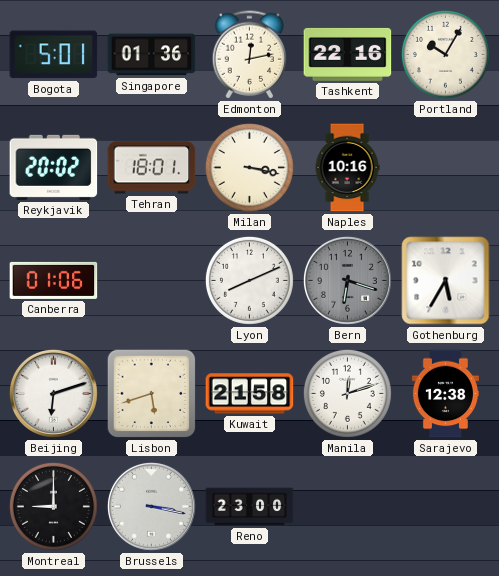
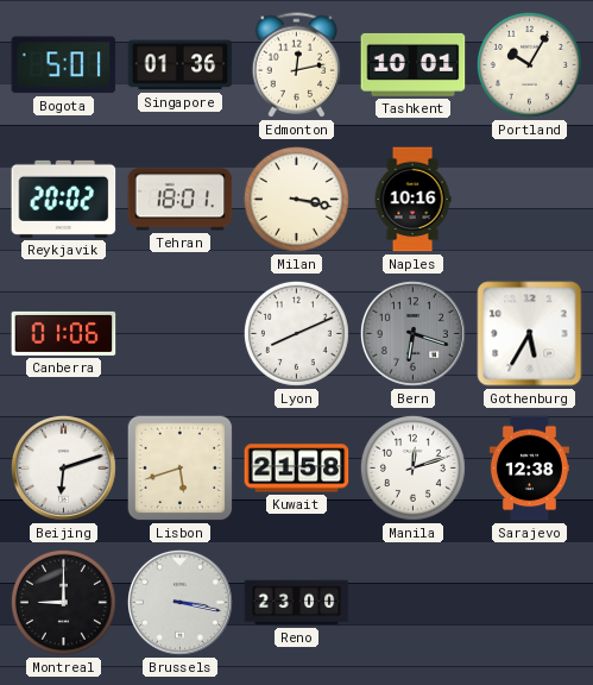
Tashkent: 22:16 -> 10:01 (414, 64)
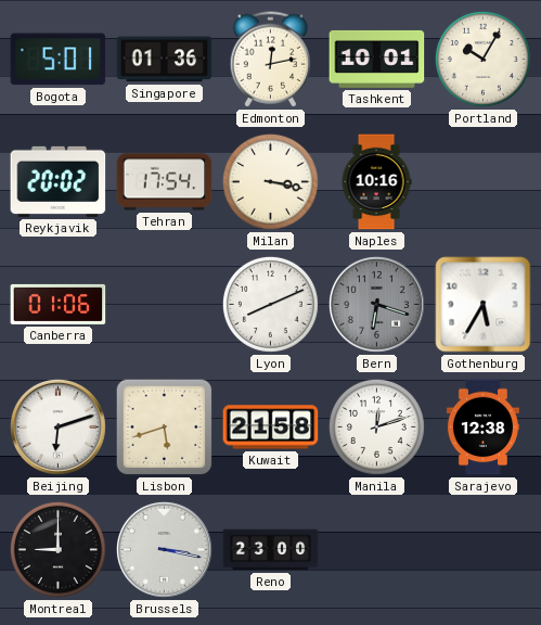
Tehran: 18:01 -> 17:54 (165, 182)
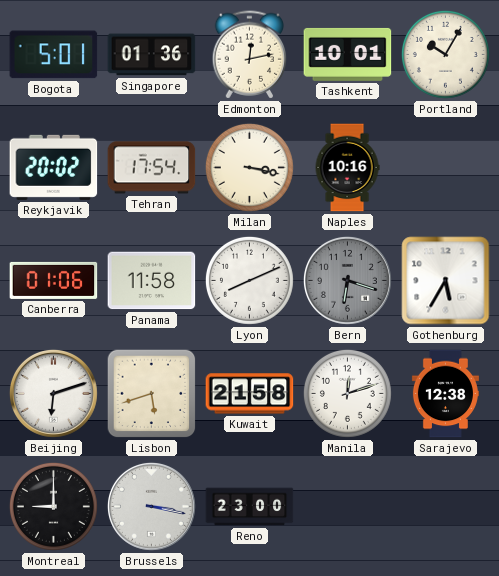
Panama: none -> 11:58 (152, 281)
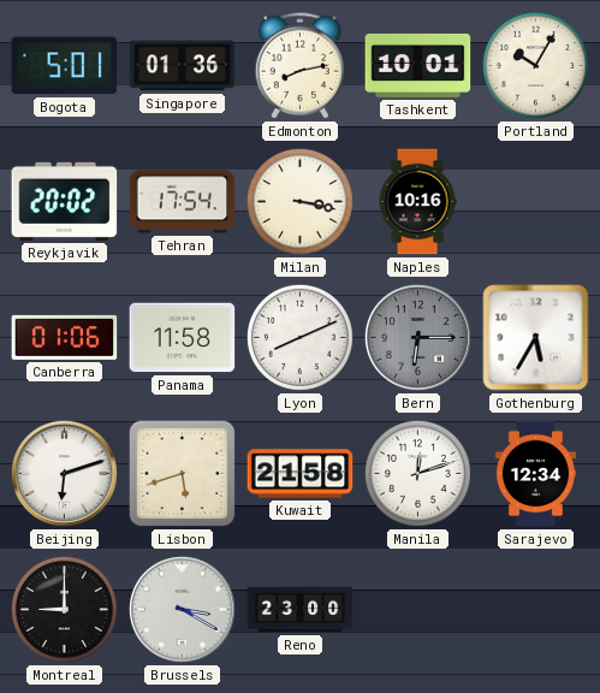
Edmonton: 12:13 -> 8:13 (301, 66)
Bern: 6:18 -> 6:15 (417, 337)
Sarajevo: 12:38 -> 12:34 (535, 474)
Brussels: 3:17 -> 3:20 (182, 609)
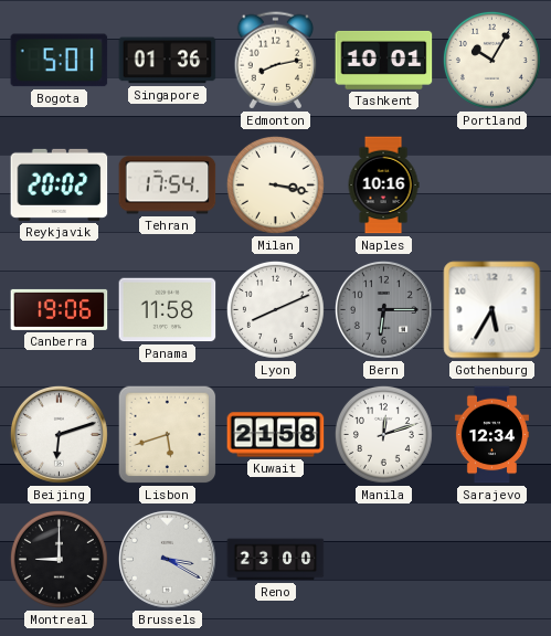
Canberra: 01:06 -> 19:06 (60, 309)
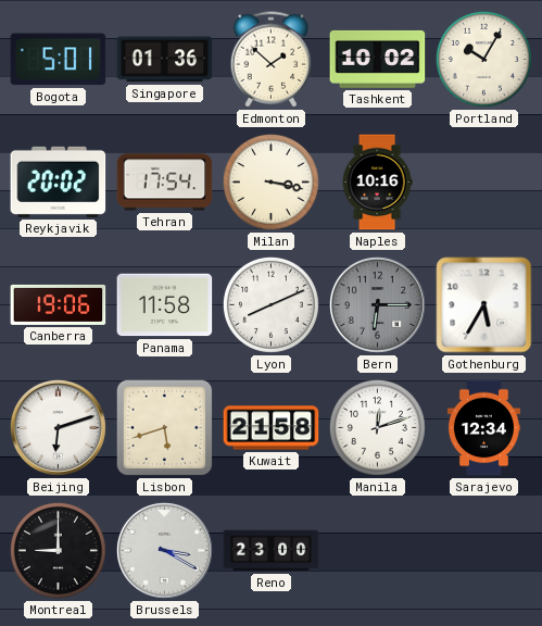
Edmonton: 8:13 -> 1:52 (272, 60)
Tashkent: 10:01 -> 10:02 (378, 59)
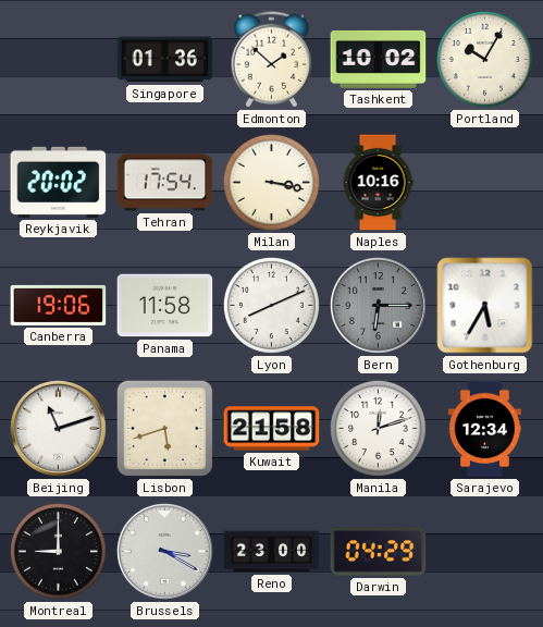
Bogota: 5:01 -> none (59, 60)
Beijing: 6:12 -> 11:12 (58, 428)
Darwin: none -> 04:29 (379, 552)
